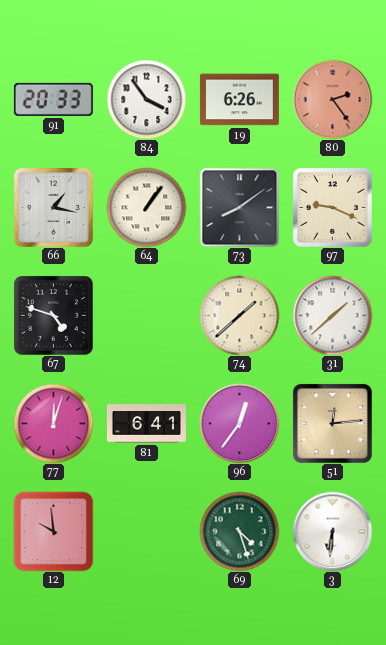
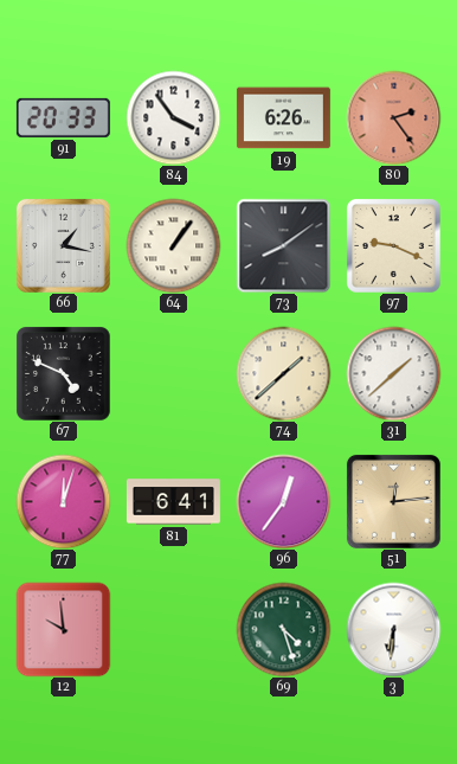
67: 4:48 -> 4:49 (64, 374)
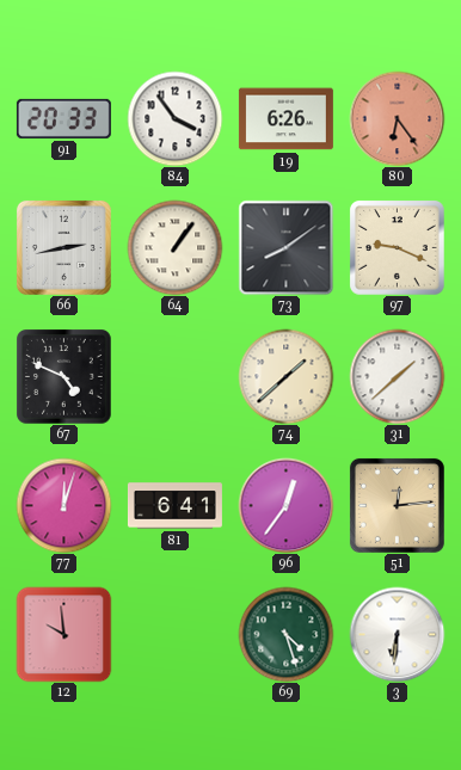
80: 2:24 -> 6:24 (397, 118)
66: 1:17 -> 2:43 (63, 247)
